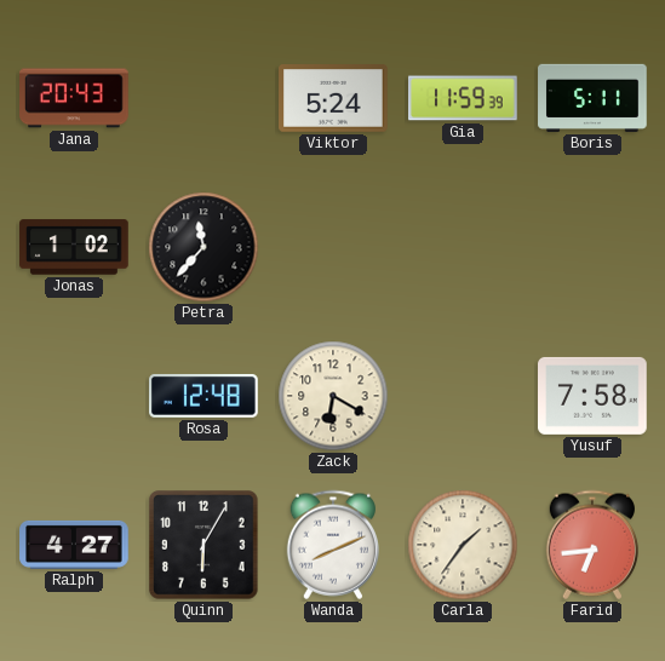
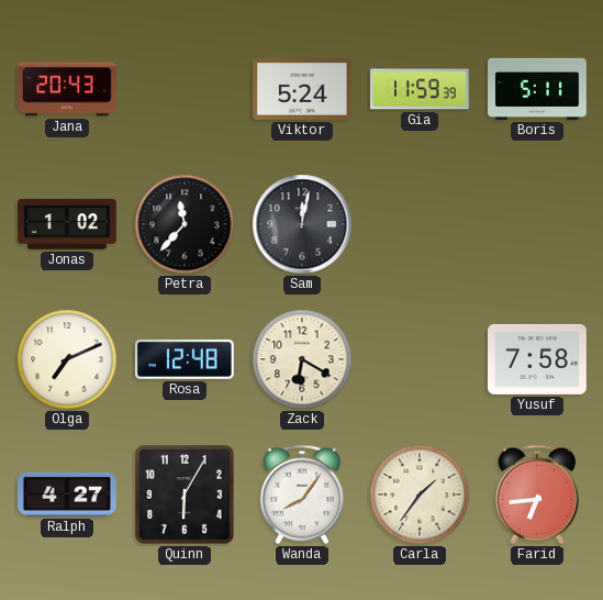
Sam: none -> 12:02 (302, 224)
Olga: none -> 7:11 (67, 359)
Wanda: 8:11 -> 8:06 (301, 495)
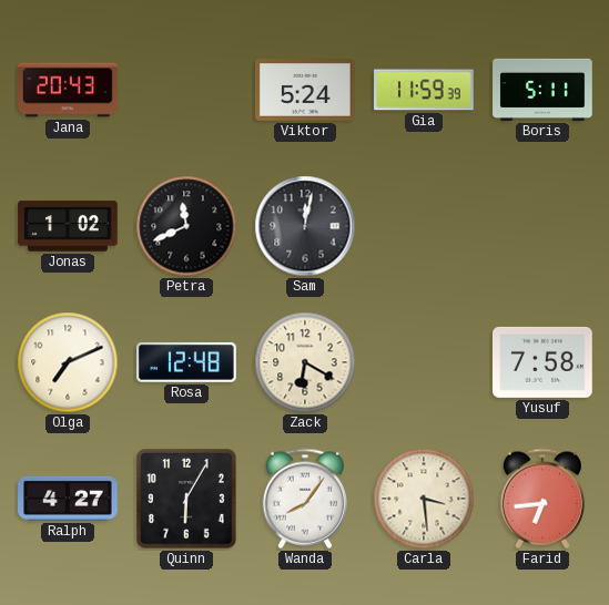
Petra: 11:37 -> 11:41 (186, 226)
Carla: 1:36 -> 3:29 (424, 499)
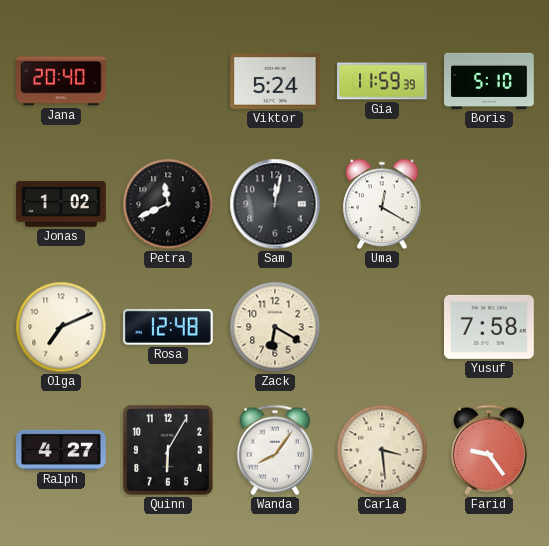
Jana: 20:43 -> 20:40 (61, 81)
Boris: 5:11 -> 5:10 (489, 81)
Uma: none -> 12:20 (382, 204)
Farid: 6:44 -> 9:24 (488, 450)
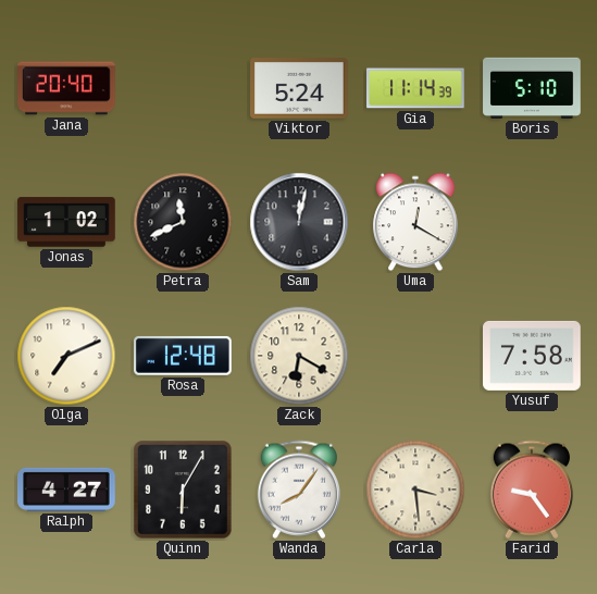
Gia: 11:59 -> 11:14 (415, 88)
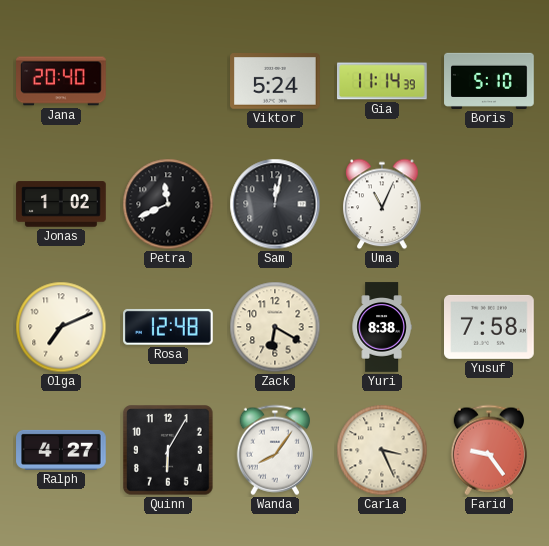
Uma: 12:20 -> 11:04 (382, 204)
Yuri: none -> 8:38 (382, 327)
Carla: 3:29 -> 3:26 (382, 450)
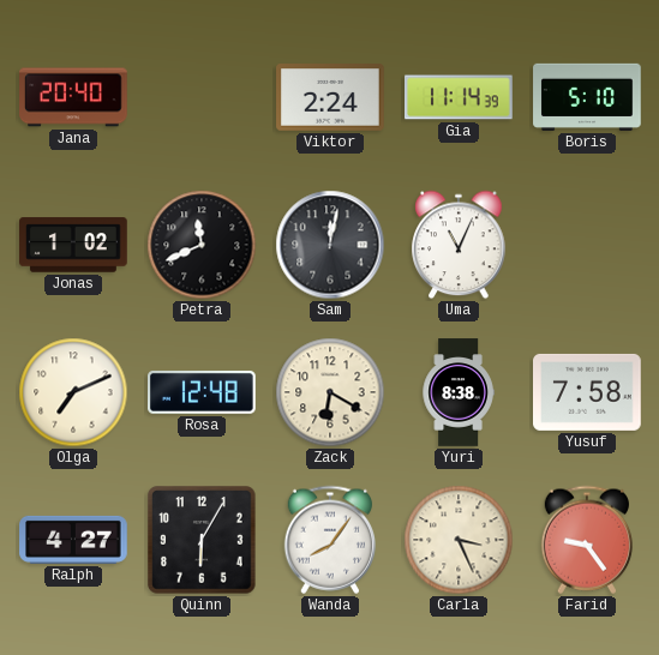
Viktor: 5:24 -> 2:24 (330, 97)
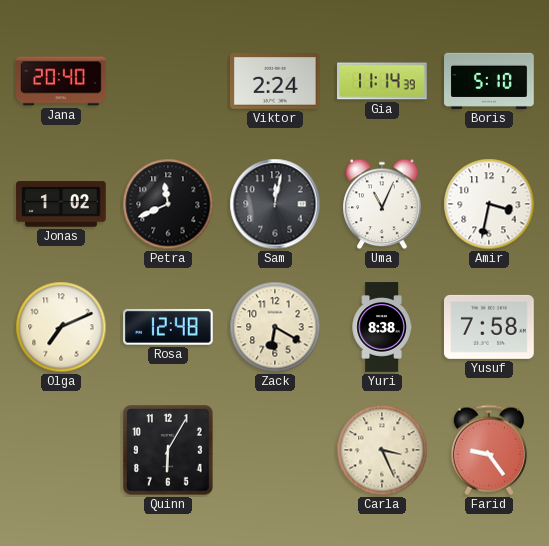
Amir: none -> 3:32 (489, 204)
Ralph: 4:27 -> none (73, 540)
Wanda: 8:06 -> none (329, 540)
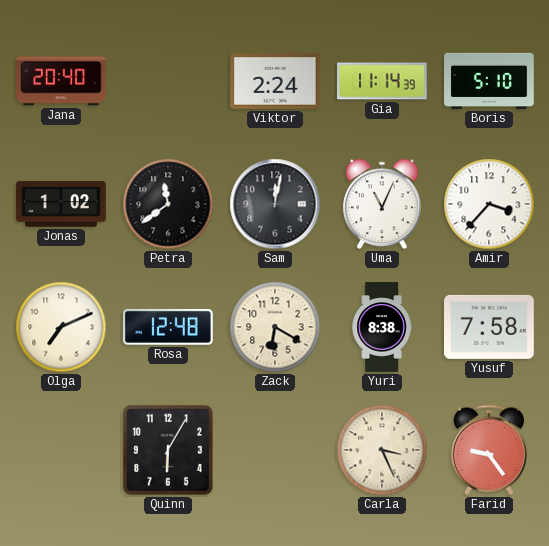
Petra: 11:41 -> 11:39 (168, 204)
Amir: 3:32 -> 3:37 (489, 204)
